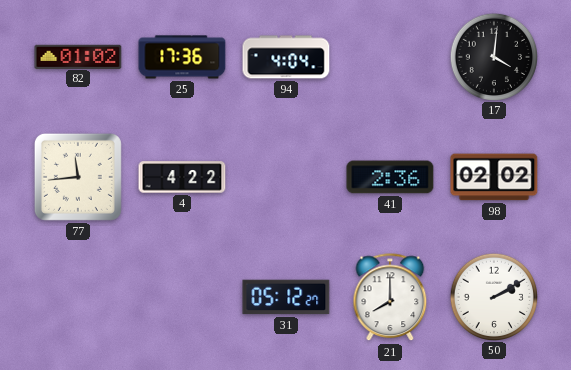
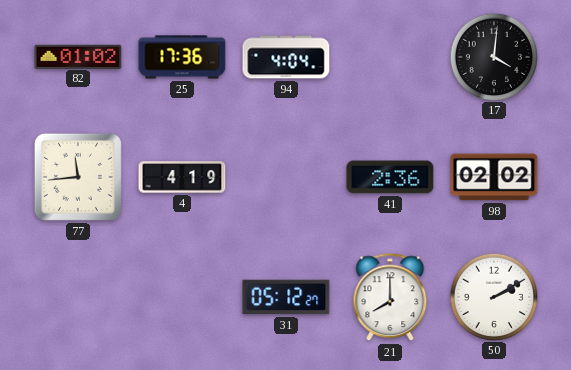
4: 4:22 -> 4:19 (182, 177)
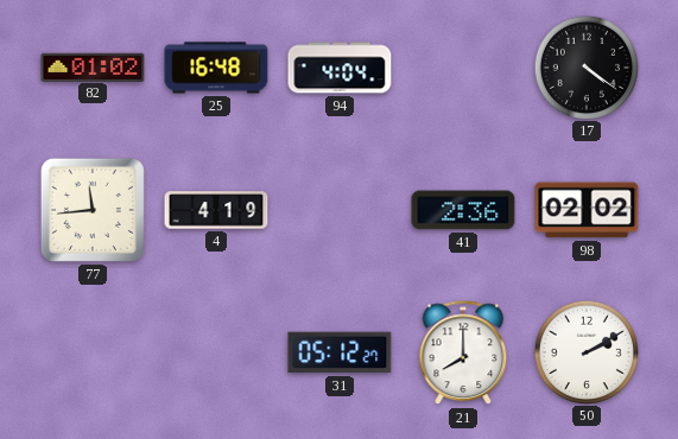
25: 17:36 -> 16:48 (216, 68)
17: 4:01 -> 4:21 (585, 66)
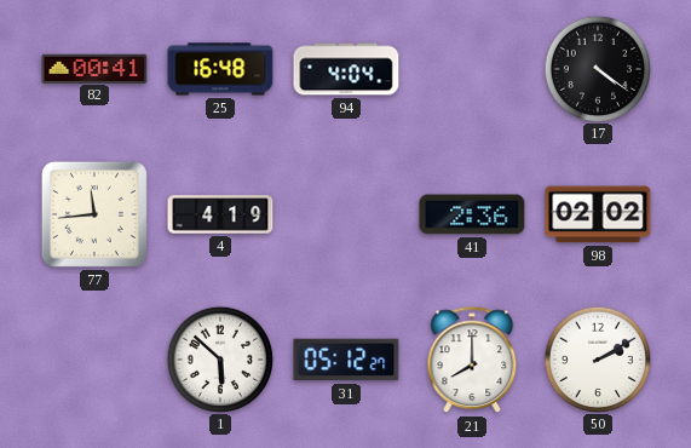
82: 01:02 -> 00:41 (94, 68)
1: none -> 5:52 (219, 358)
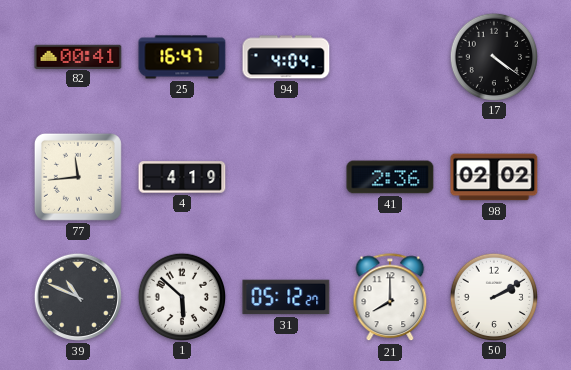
25: 16:48 -> 16:47 (182, 57)
39: none -> 10:49 (78, 297)
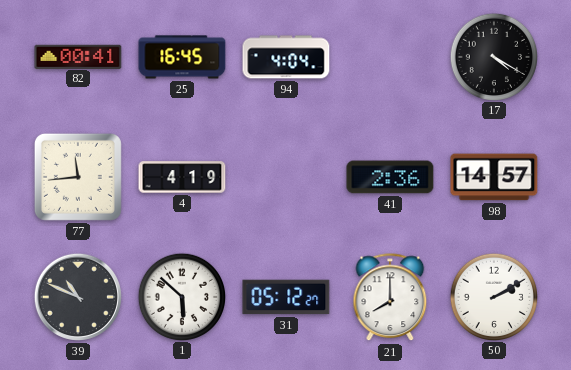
25: 16:47 -> 16:45 (182, 57)
17: 4:21 -> 4:20 (493, 56)
98: 02:02 -> 14:57 (494, 177)
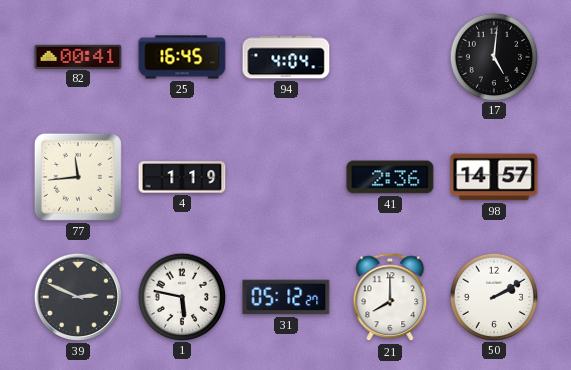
17: 4:20 -> 5:01 (493, 56)
4: 4:19 -> 1:19 (182, 177)
39: 10:49 -> 2:49 (78, 297)
1: 5:52 -> 5:47 (181, 296)
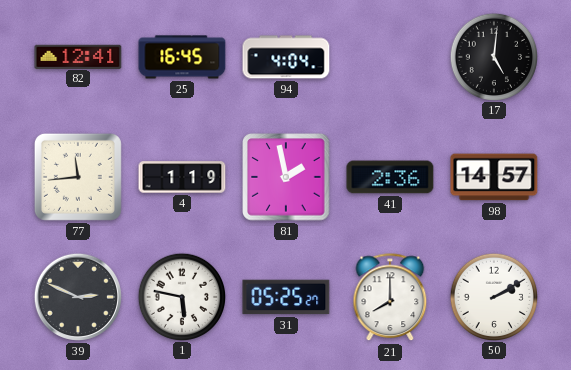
82: 00:41 -> 12:41 (78, 56)
81: none -> 1:58 (286, 177)
31: 05:12 -> 05:25 (286, 297)
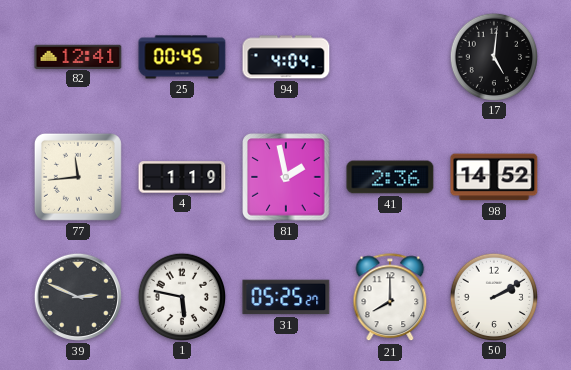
25: 16:45 -> 00:45 (182, 57)
98: 14:57 -> 14:52 (494, 177)
